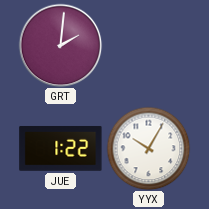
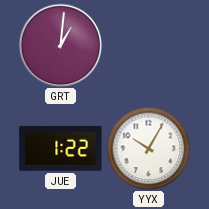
GRT: 2:01 -> 1:01 (60, 45)
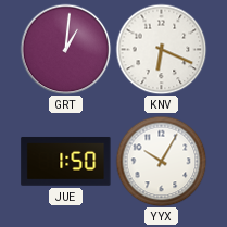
KNV: none -> 6:19 (161, 49)
JUE: 1:22 -> 1:50 (66, 161)
